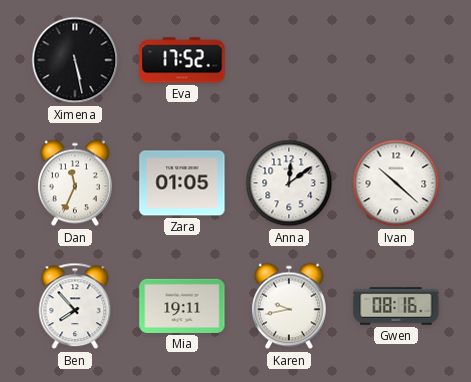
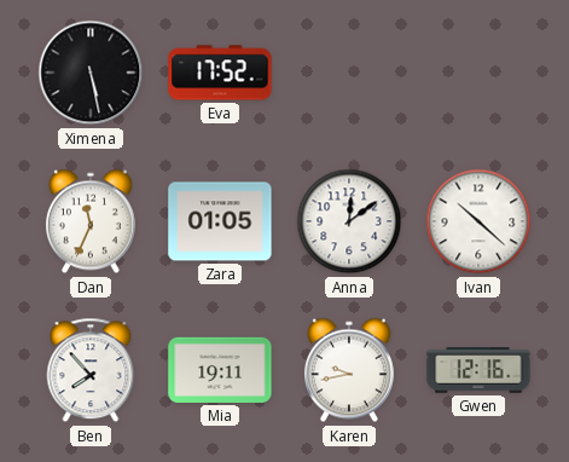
Gwen: 08:16 -> 12:16 (478, 370)
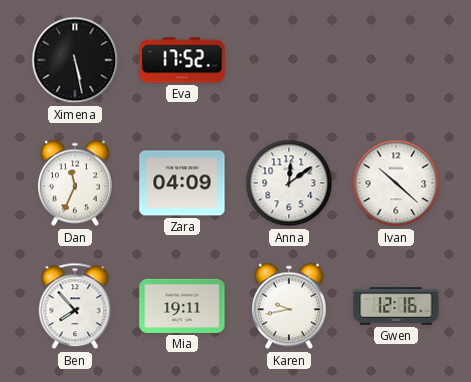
Zara: 01:05 -> 04:09 (182, 183)
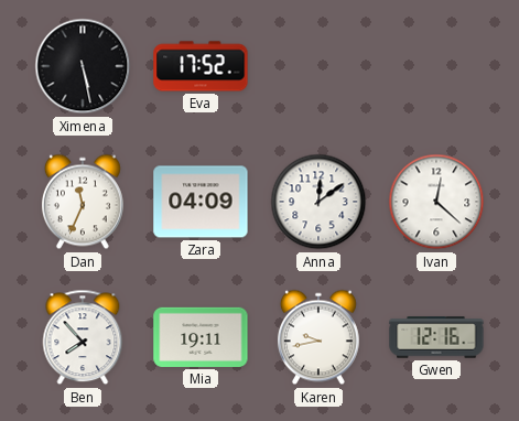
Ivan: 10:22 -> 12:22 (436, 202)
